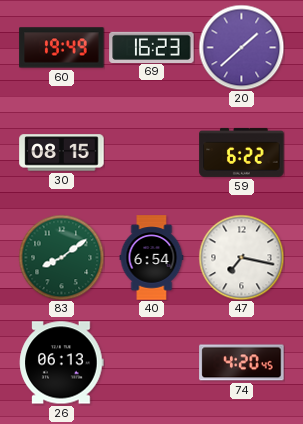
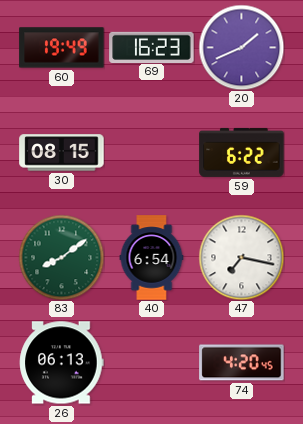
20: 1:38 -> 1:41 (241, 47)
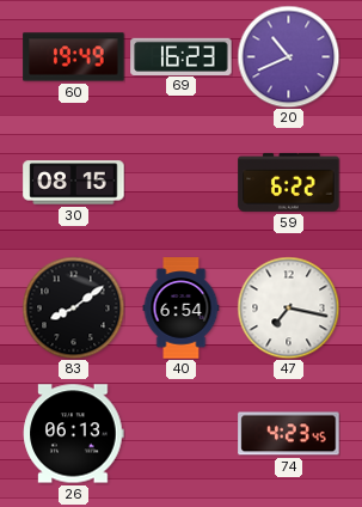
20: 1:41 -> 10:41 (288, 56)
83 dial: green -> black (73, 307)
74: 4:20 -> 4:23 (289, 434)
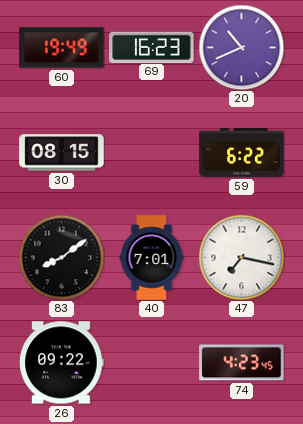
40: 6:54 -> 7:01 (152, 258)
26: 06:13 -> 09:22 (62, 363)
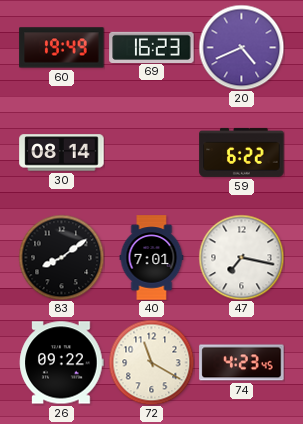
20: 10:41 -> 4:41 (241, 47)
30: 08:15 -> 08:14 (62, 153)
72: none -> 11:20 (151, 362)
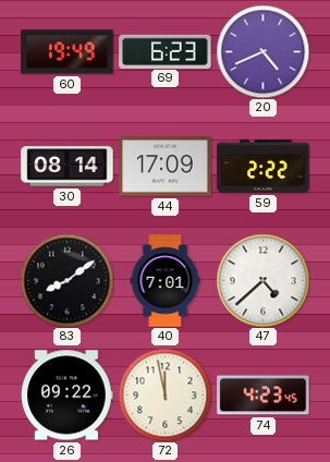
69: 16:23 -> 6:23 (166, 51)
44: none -> 17:09 (166, 167)
59: 6:22 -> 2:22 (264, 166)
47: 7:17 -> 4:38 (262, 280)
72: 11:20 -> 11:58 (164, 394)
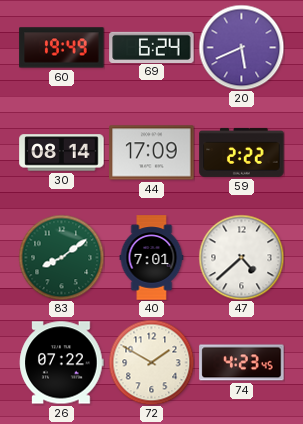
69: 6:23 -> 6:24 (152, 47)
20: 4:41 -> 5:41 (241, 47)
83 dial: black -> green (61, 257)
26: 09:22 -> 07:22 (62, 363)
72: 11:58 -> 1:50 (151, 362)
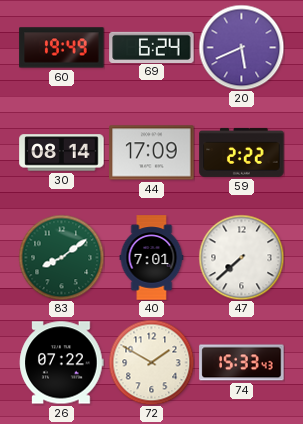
47: 4:38 -> 7:38 (241, 257)
74: 4:23 -> 15:33 (242, 363)
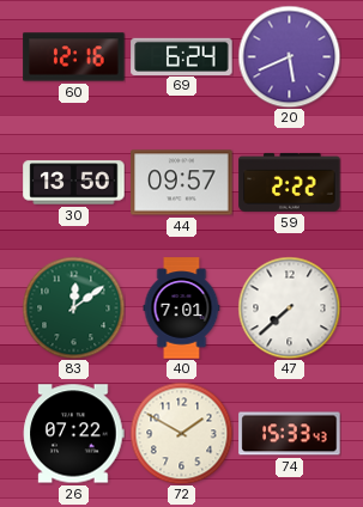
60: 19:49 -> 12:16 (74, 57)
30: 08:14 -> 13:50 (74, 183)
44: 17:09 -> 09:57 (182, 183)
83: 8:09 -> 12:09 (73, 307)
